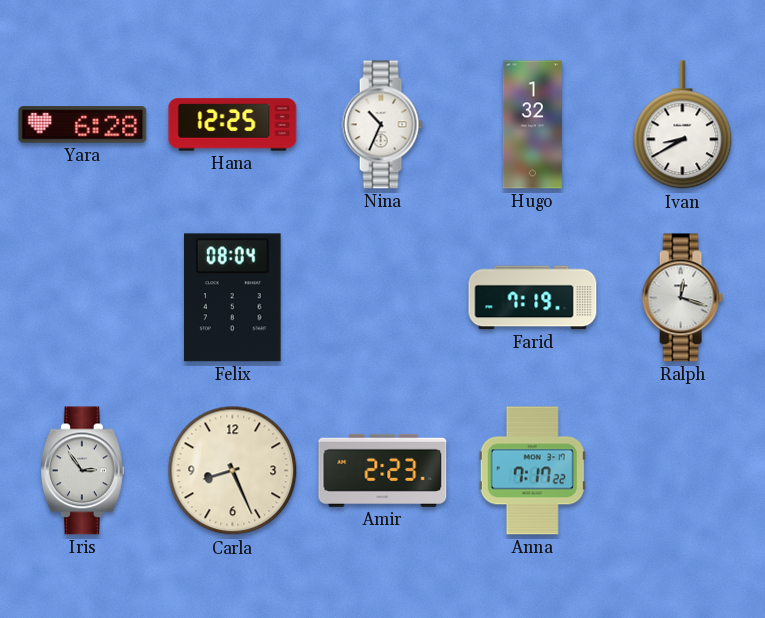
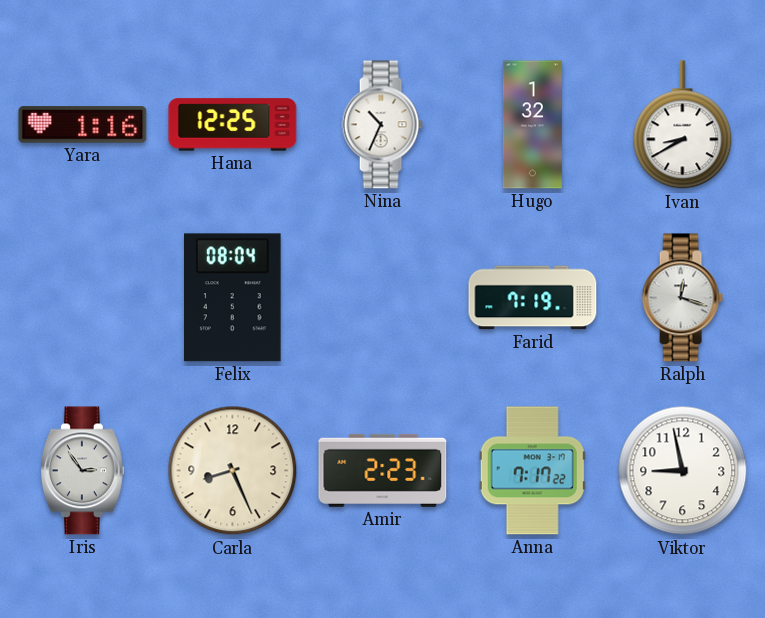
Yara: 6:28 -> 1:16 (83, 125)
Viktor: none -> 8:58 (683, 471)
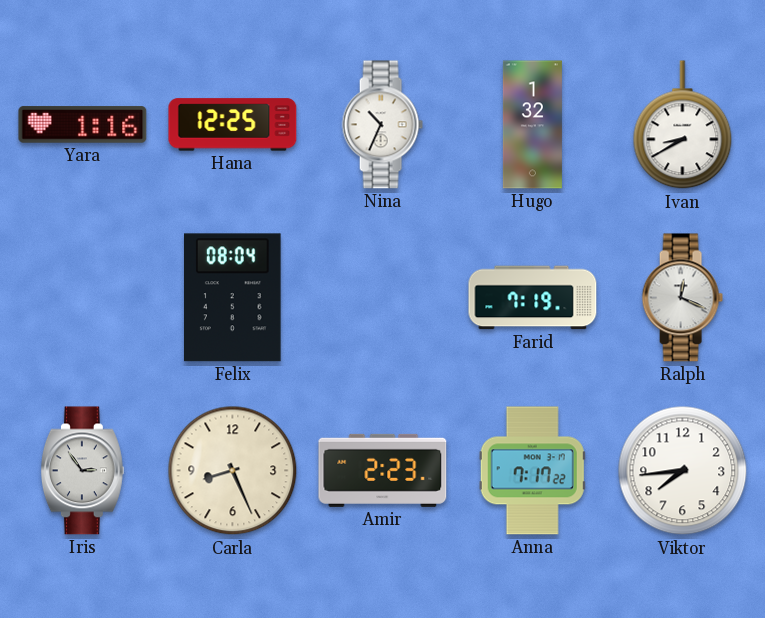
Ralph: 12:18 -> 12:19 (682, 298)
Viktor: 8:58 -> 7:44 (683, 471)
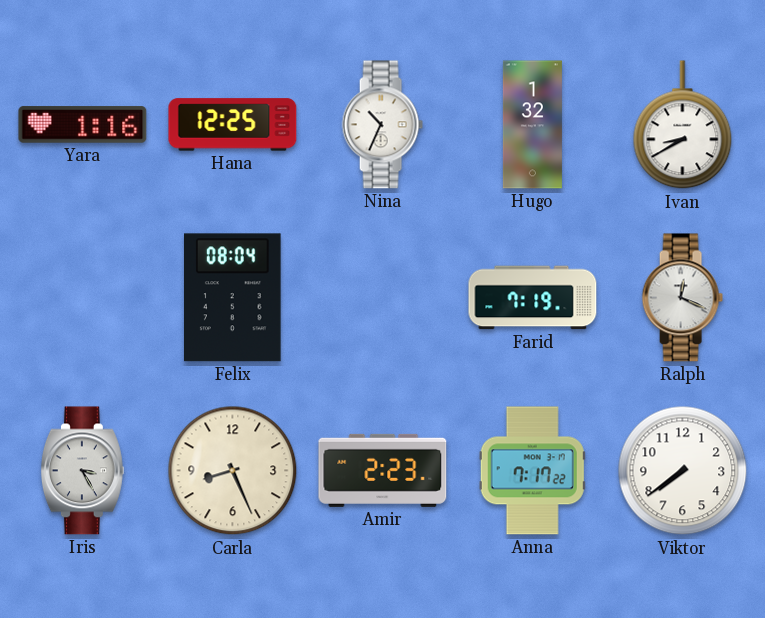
Iris: 2:54 -> 3:25 (82, 471)
Viktor: 7:44 -> 7:39 (683, 471)
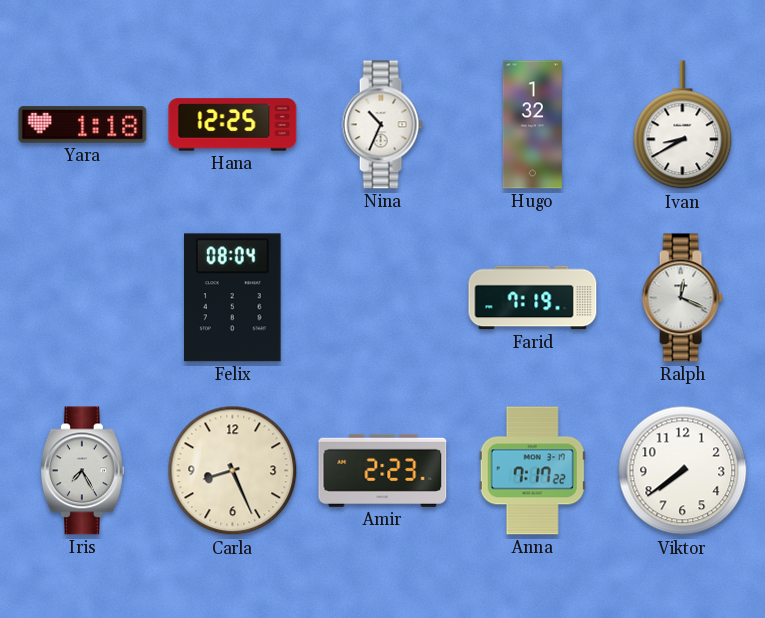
Yara: 1:16 -> 1:18 (83, 125)
Iris: 3:25 -> 7:25 (82, 471)
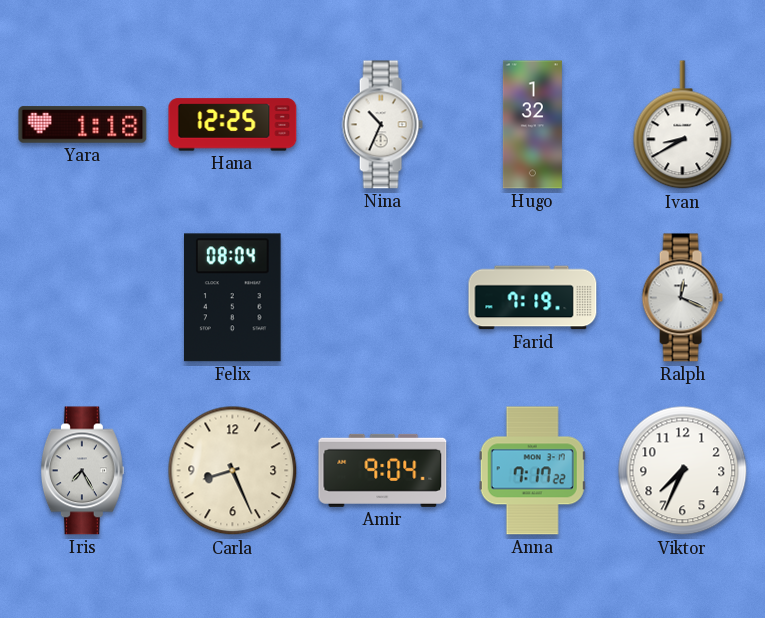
Amir: 2:23 -> 9:04 (383, 470)
Viktor: 7:39 -> 7:34 (683, 471)
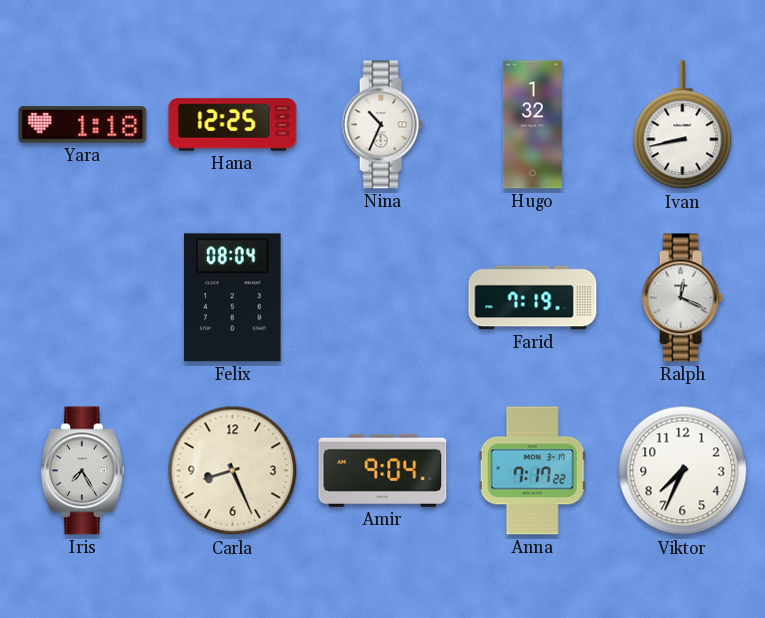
Ivan: 8:40 -> 8:43 (683, 125)
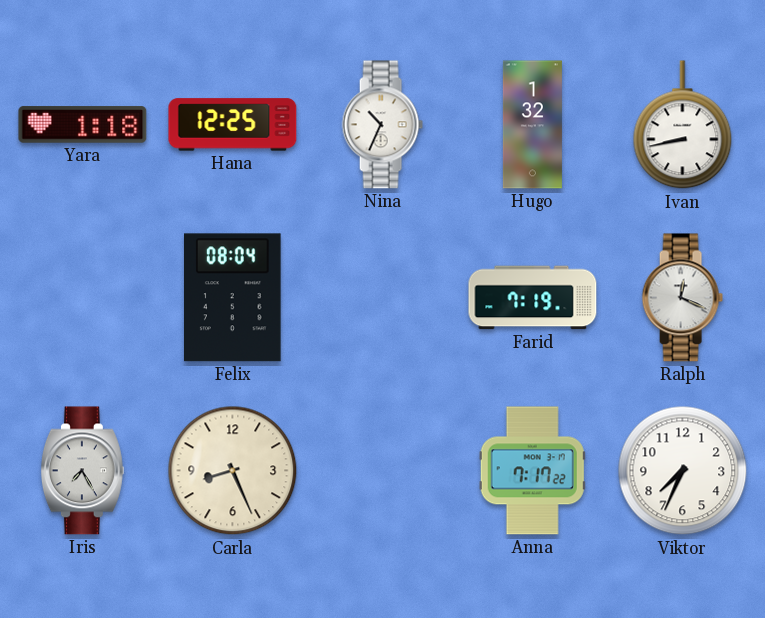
Amir: 9:04 -> none (383, 470)
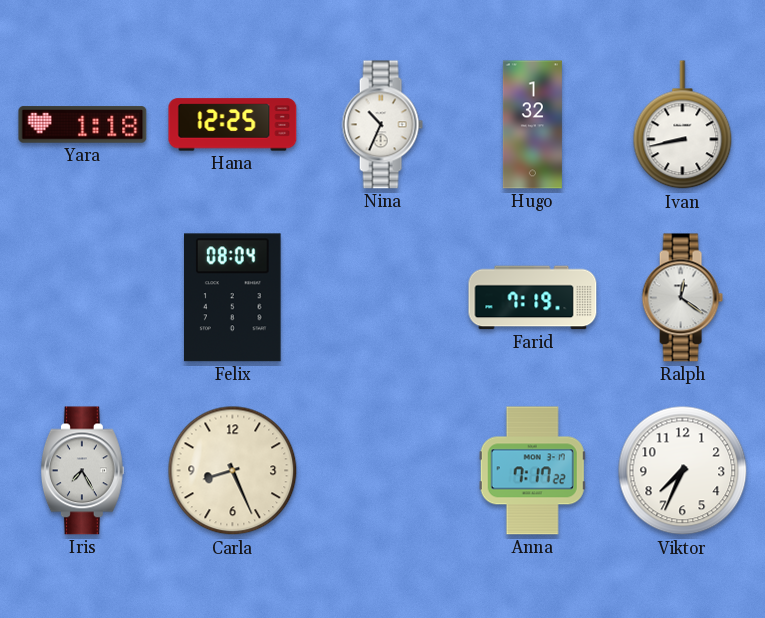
Ralph: 12:19 -> 12:21 (682, 298)
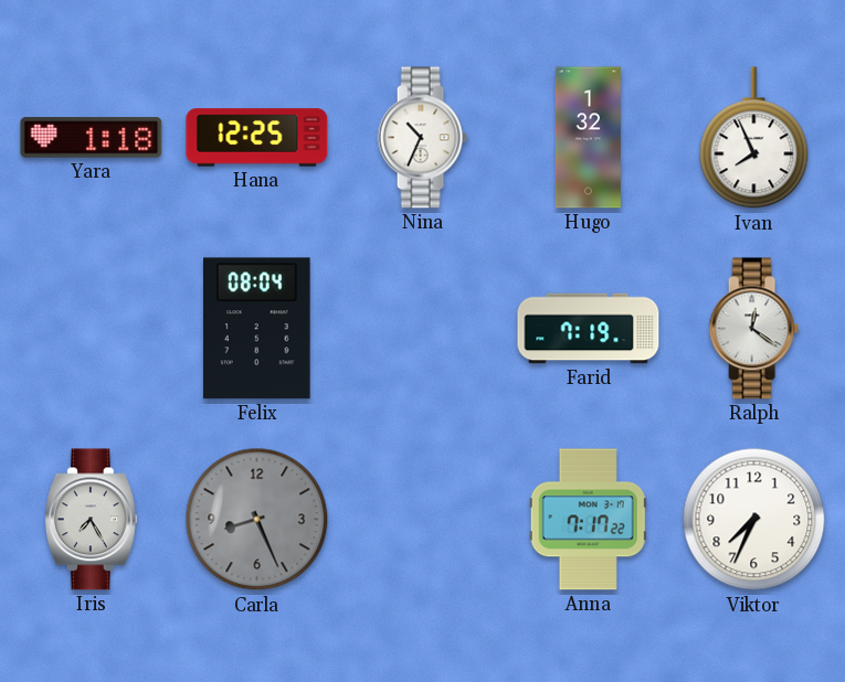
Ivan: 8:43 -> 7:56 (754, 138)
Carla dial: cream -> grey (257, 520)
